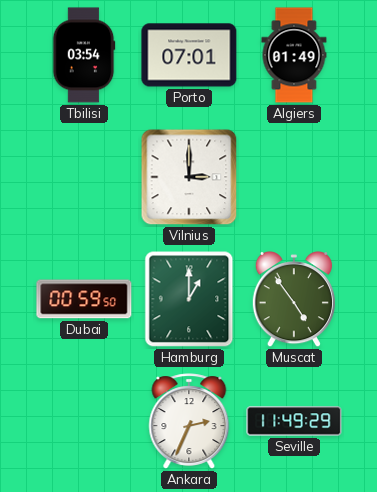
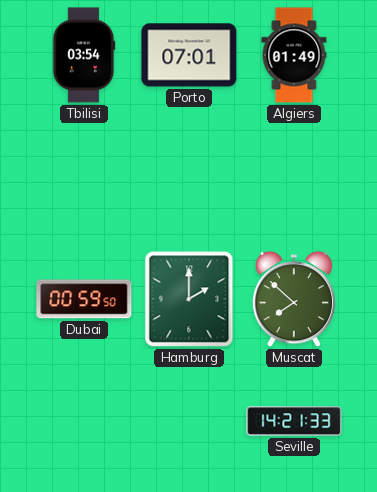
Vilnius: 3:00 -> none (189, 177)
Hamburg: 1:00 -> 2:00 (189, 299)
Muscat: 4:54 -> 7:52 (294, 300)
Ankara: 2:34 -> none (189, 421)
Seville: 11:49 -> 14:21 (294, 421)
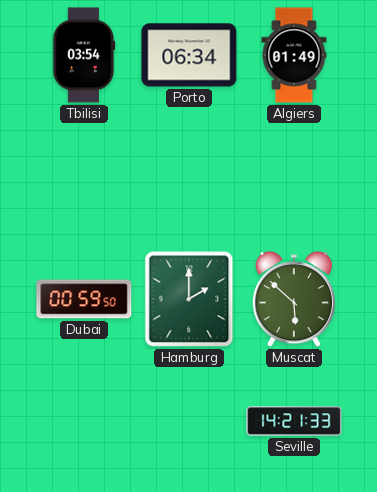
Porto: 07:01 -> 06:34 (189, 55)
Muscat: 7:52 -> 5:52 (294, 300)
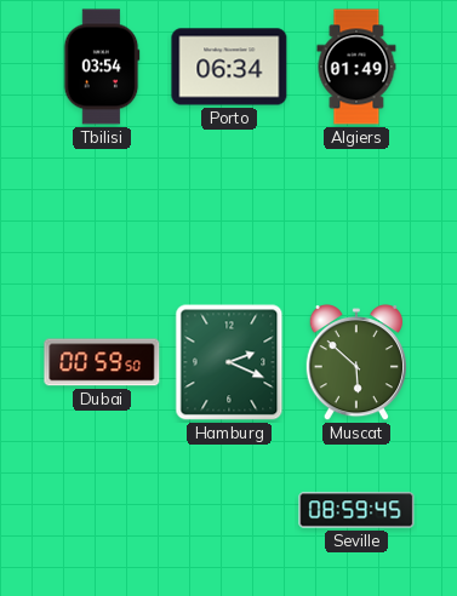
Hamburg: 2:00 -> 2:19 (229, 362)
Seville: 14:21 -> 08:59 (356, 510)
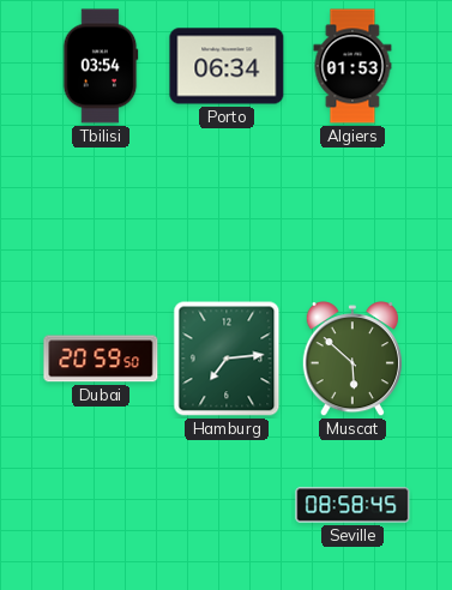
Algiers: 01:49 -> 01:53 (352, 66)
Dubai: 00:59 -> 20:59 (101, 359)
Hamburg: 2:19 -> 7:14 (227, 359)
Seville: 08:59 -> 08:58 (352, 505)
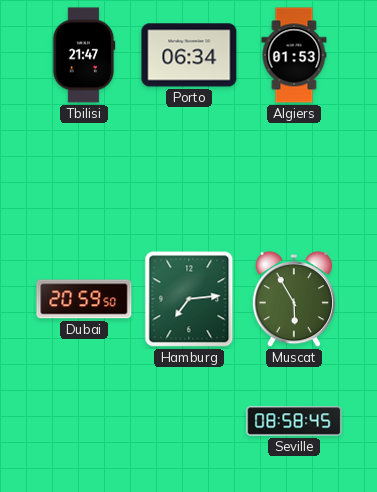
Tbilisi: 03:54 -> 21:47 (84, 55)
Muscat: 5:52 -> 5:55 (294, 300)
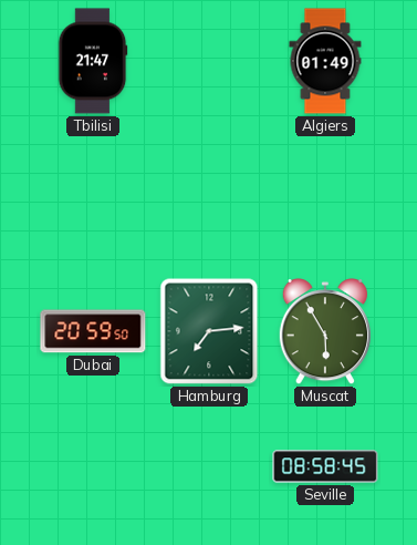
Porto: 06:34 -> none (189, 55)
Algiers: 01:53 -> 01:49 (325, 61)
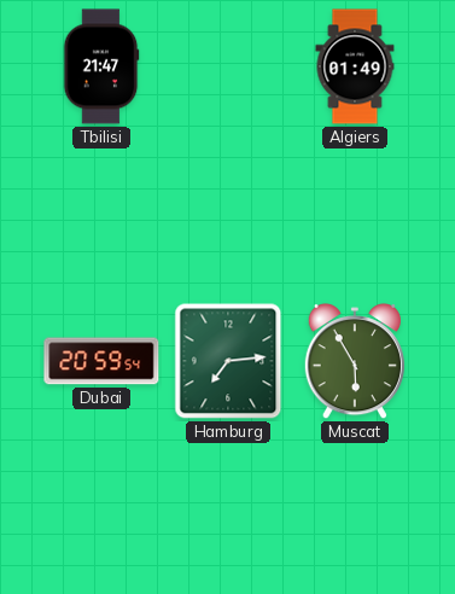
Dubai: 20:59:50 -> 20:59:54 (101, 361)
Seville: 08:58 -> none (325, 466)
